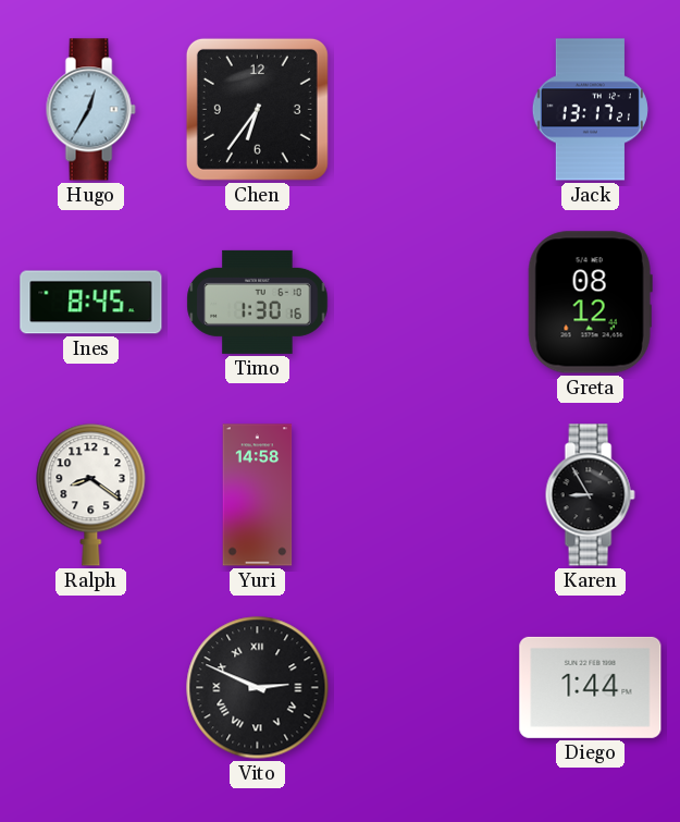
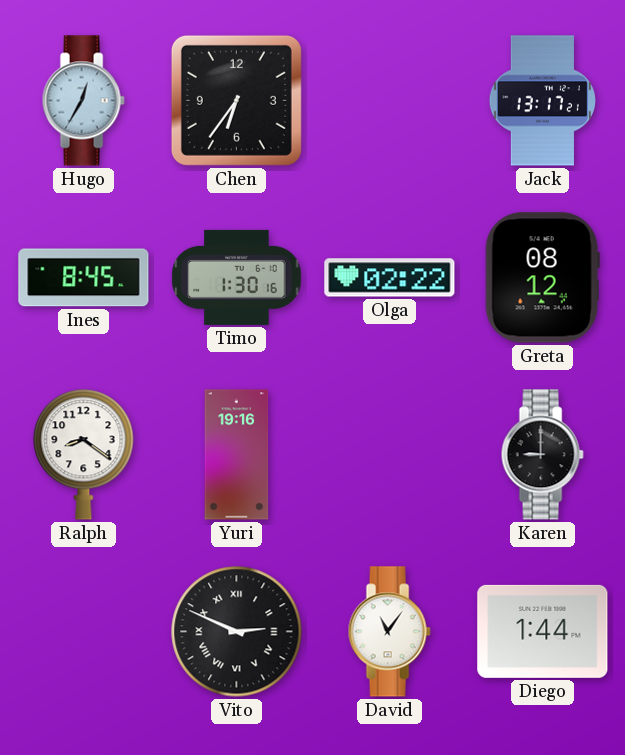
Olga: none -> 02:22 (390, 278)
Yuri: 14:58 -> 19:16 (237, 455)
Karen: 8:55 -> 9:00 (542, 455)
David: none -> 11:06 (389, 632)
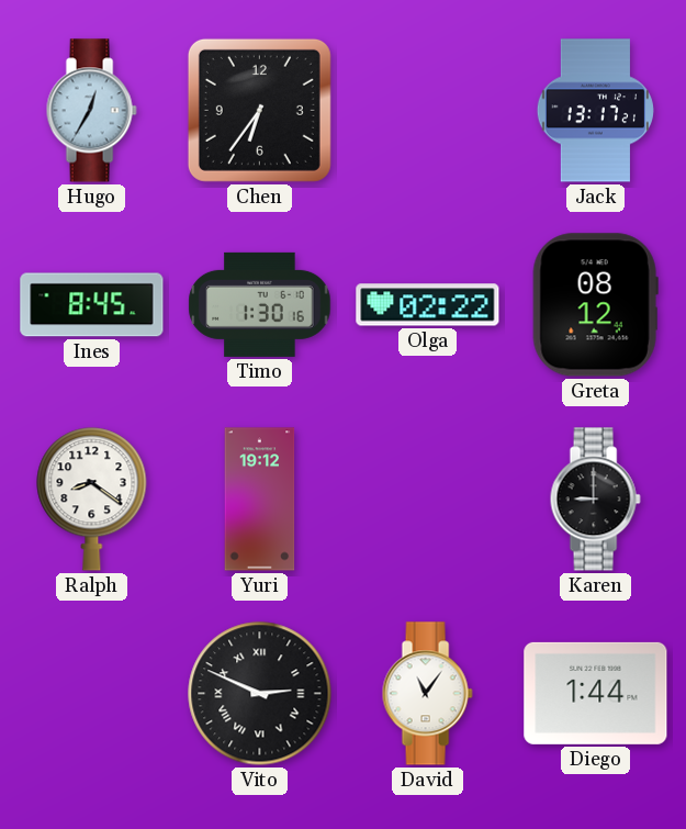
Yuri: 19:16 -> 19:12 (260, 500)
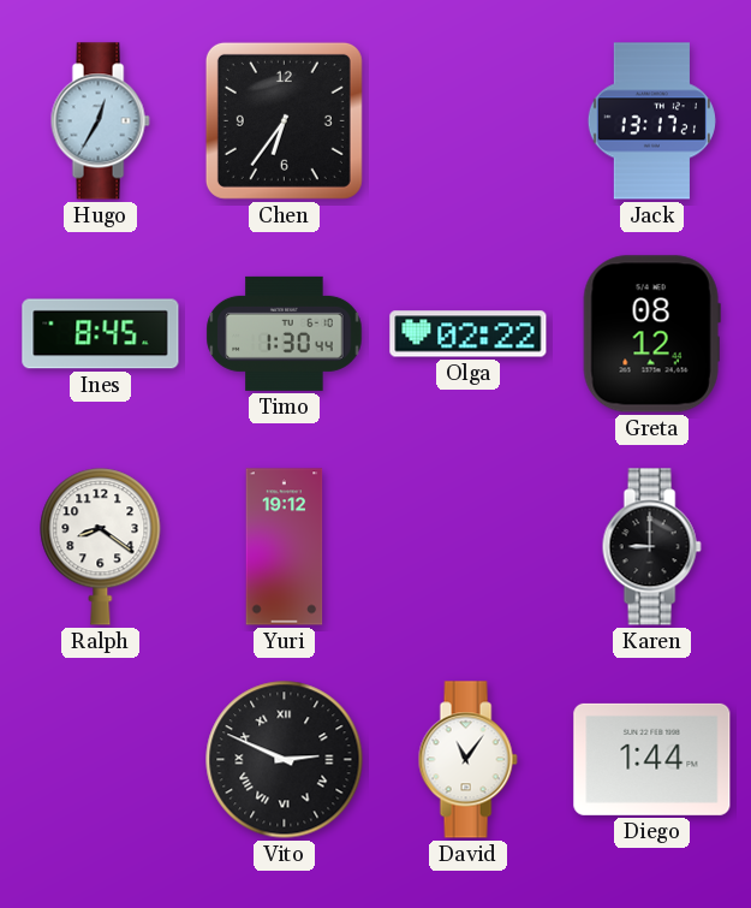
Timo: 1:30:16 -> 1:30:44 (285, 333)
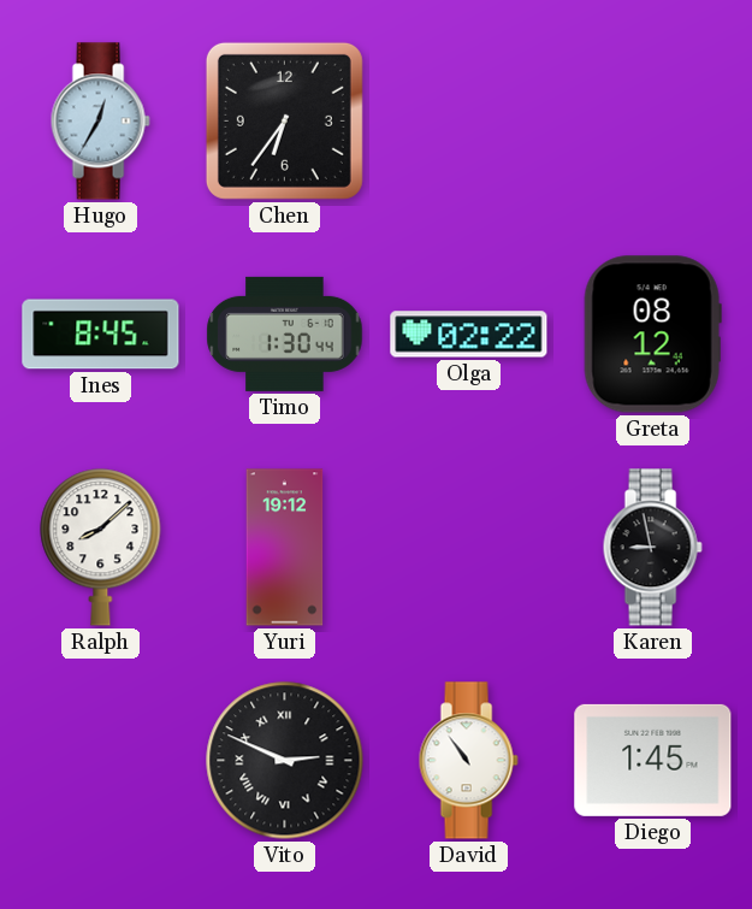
Jack: 13:17 -> none (651, 121)
Ralph: 8:21 -> 8:08 (101, 548)
Karen: 9:00 -> 8:58 (652, 548)
David: 11:06 -> 10:54 (468, 761)
Diego: 1:44 -> 1:45 (653, 760)
